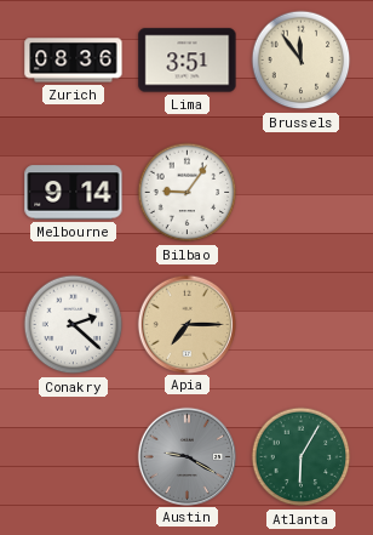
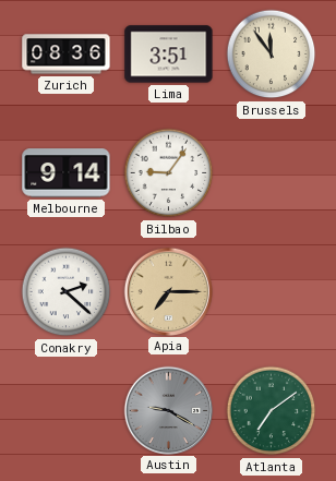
Atlanta: 6:05 -> 7:09 (272, 411)
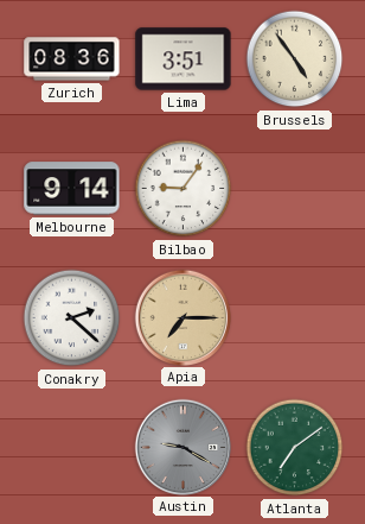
Brussels: 11:54 -> 4:54 (295, 59)
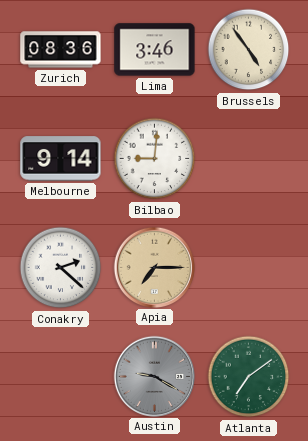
Lima: 3:51 -> 3:46 (155, 50)
Bilbao: 9:06 -> 9:01 (155, 159)
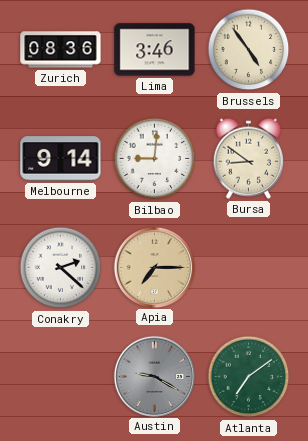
Bursa: none -> 8:51 (248, 158)
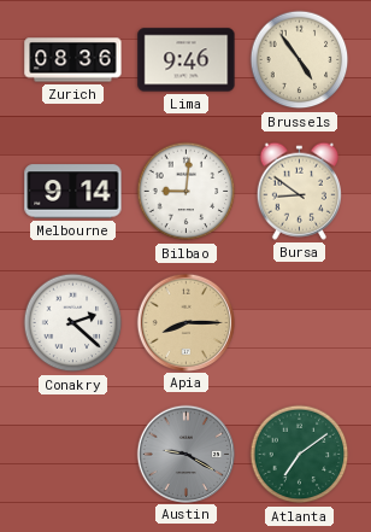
Lima: 3:46 -> 9:46 (187, 60)
Apia: 7:15 -> 8:15 (185, 322)
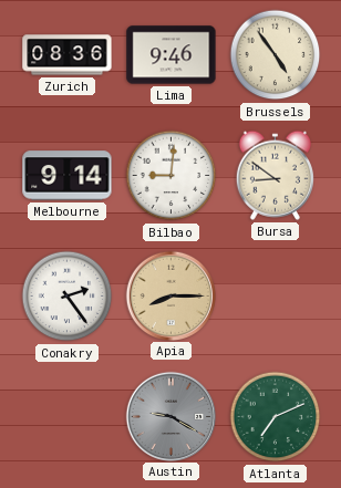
Conakry: 2:22 -> 2:24 (68, 297)
Atlanta: 7:09 -> 7:11 (276, 417)
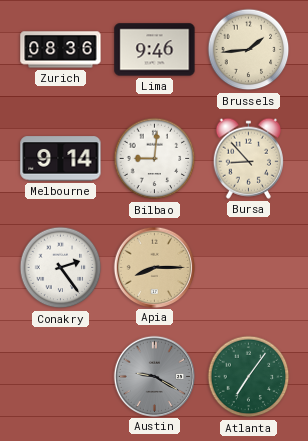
Brussels: 4:54 -> 1:44 (249, 50)
Bursa: 8:51 -> 8:53 (248, 158)
Atlanta: 7:11 -> 7:06 (249, 377)
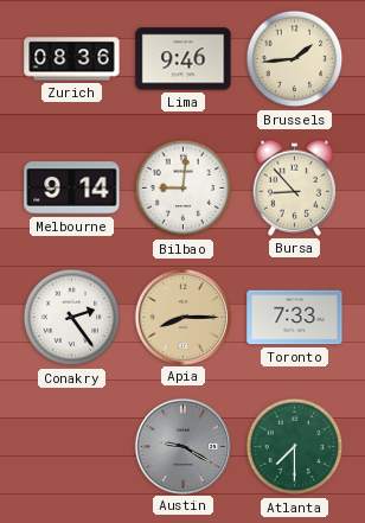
Toronto: none -> 7:33 (295, 318)
Atlanta: 7:06 -> 7:30 (295, 447)
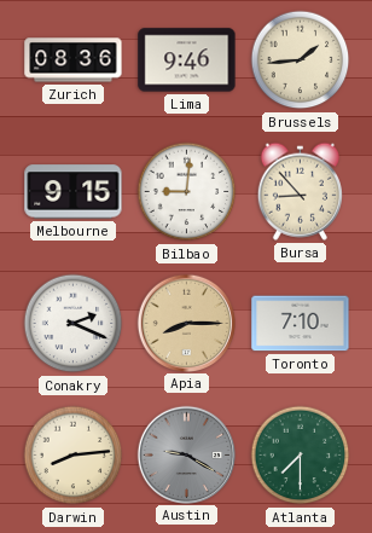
Melbourne: 9:14 -> 9:15 (74, 192)
Conakry: 2:24 -> 2:19 (74, 324)
Toronto: 7:33 -> 7:10 (301, 324)
Darwin: none -> 8:14 (74, 456)
